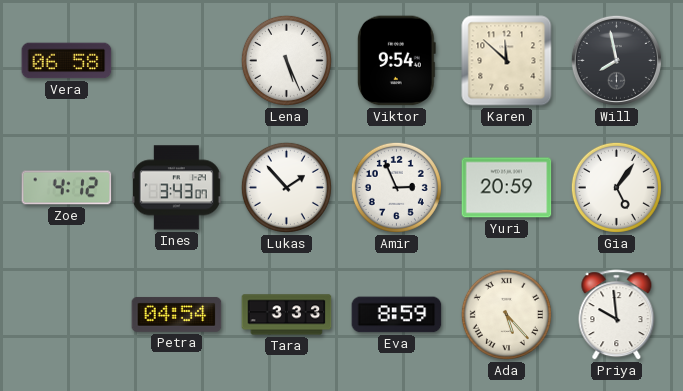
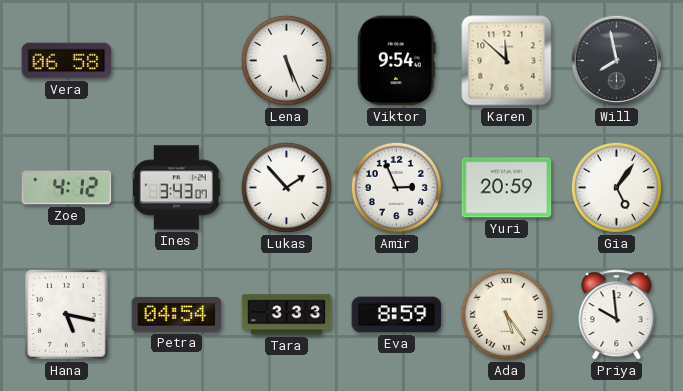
Hana: none -> 5:17 (67, 315)
Ada: 5:23 -> 5:24 (506, 314)
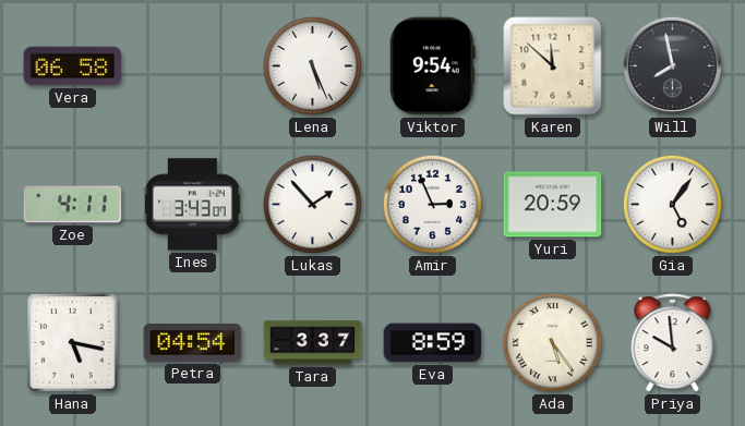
Zoe: 4:12 -> 4:11 (73, 205)
Tara: 3:33 -> 3:37 (313, 343)
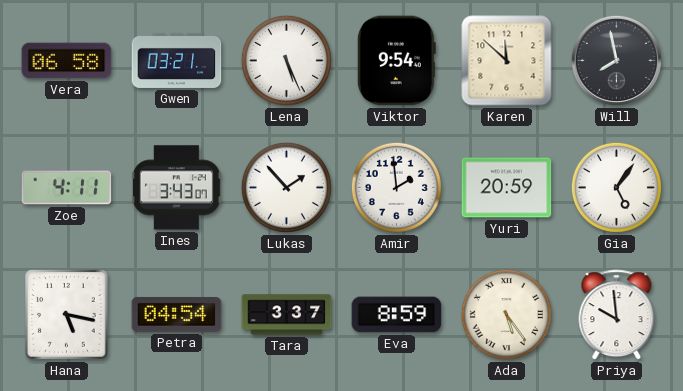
Gwen: none -> 03:21 (177, 60)
Amir: 2:56 -> 1:59 (396, 187)
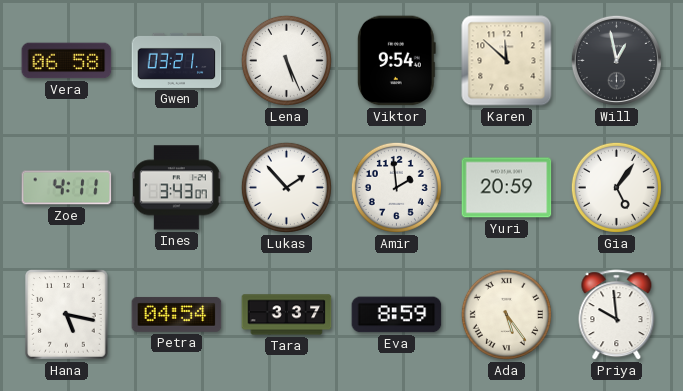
Will: 7:58 -> 12:58 (616, 60)
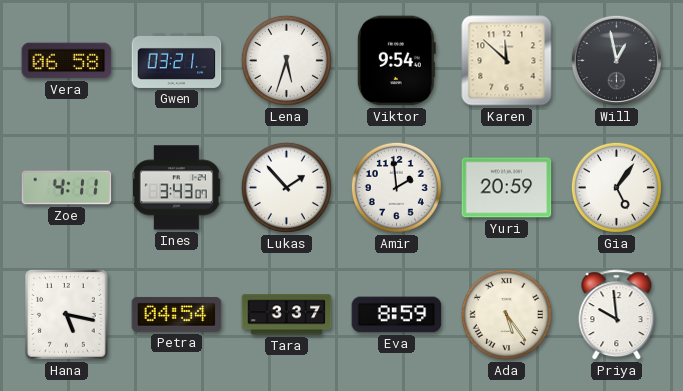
Lena: 5:26 -> 5:33 (286, 60)
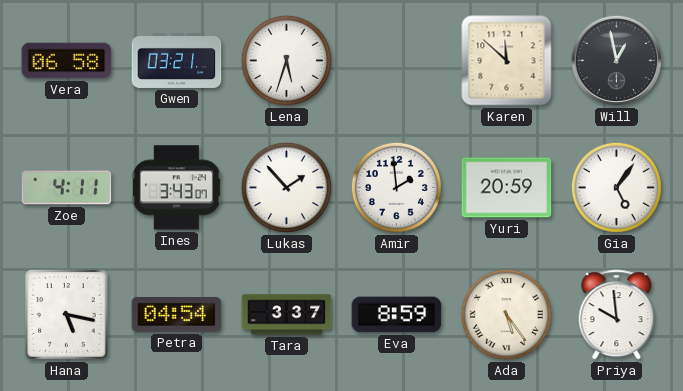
Viktor: 9:54 -> none (396, 61)
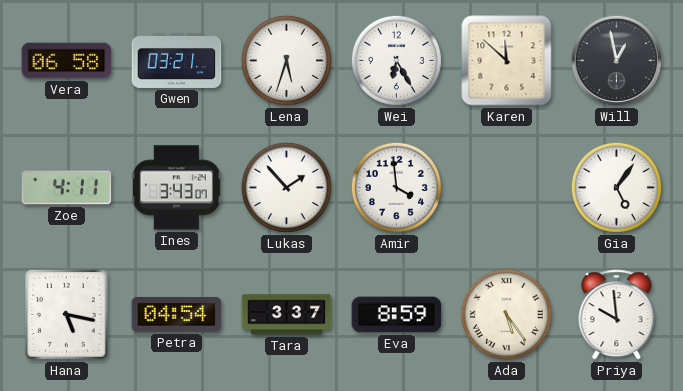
Wei: none -> 6:25 (396, 60)
Amir: 1:59 -> 3:59 (396, 187)
Yuri: 20:59 -> none (507, 188)
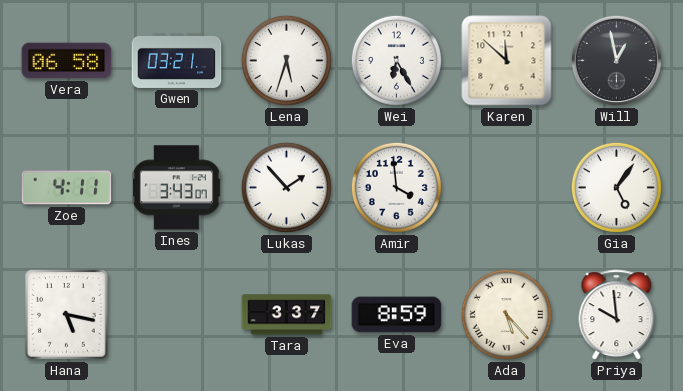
Petra: 04:54 -> none (177, 314)
Ada: 5:24 -> 5:23 (506, 314)
